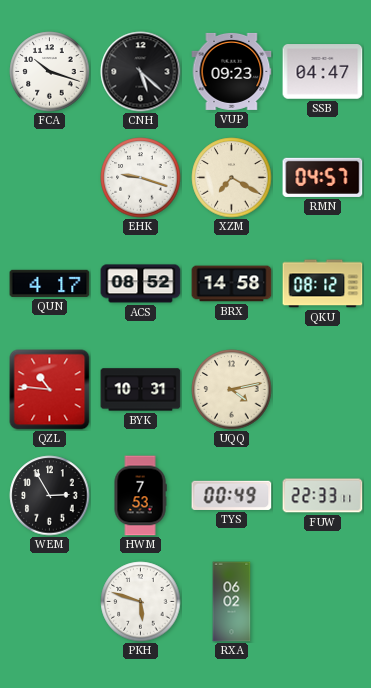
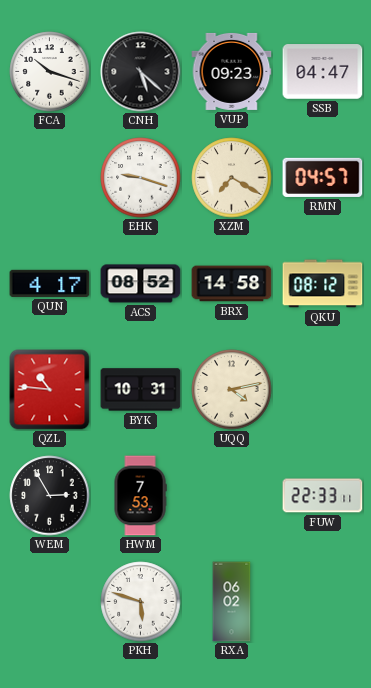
TYS: 00:49 -> none (232, 495)
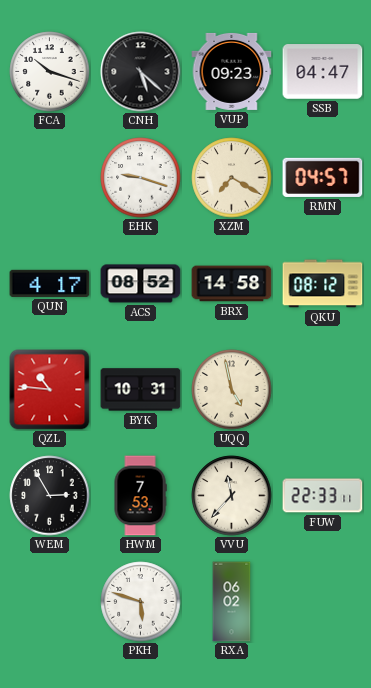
UQQ: 4:13 -> 4:58 (232, 390)
VVU: none -> 11:37 (232, 496)
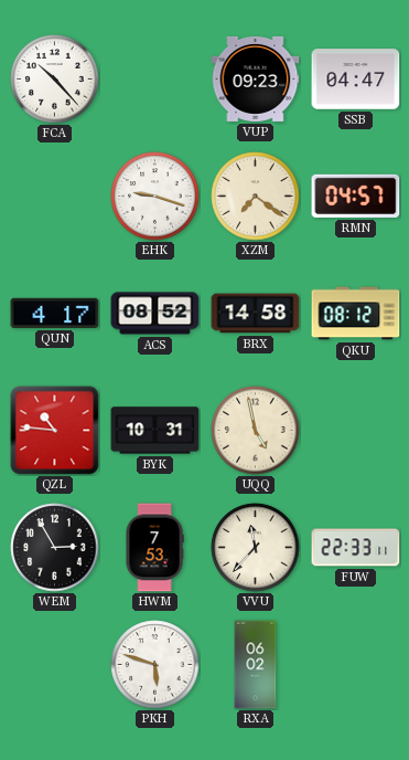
FCA: 10:18 -> 10:23 (55, 80)
CNH: 5:22 -> none (141, 72)
XZM: 7:20 -> 7:21 (256, 197)
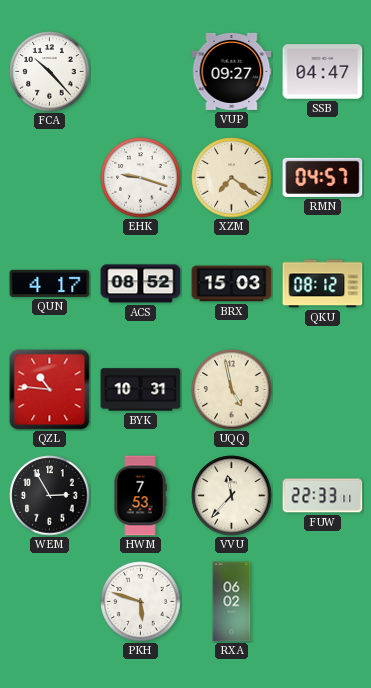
VUP: 09:23 -> 09:27 (232, 71)
BRX: 14:58 -> 15:03 (232, 284)
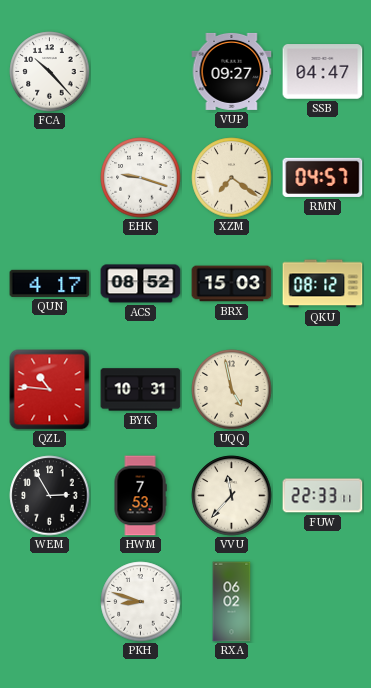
PKH: 5:48 -> 8:48 (141, 602)
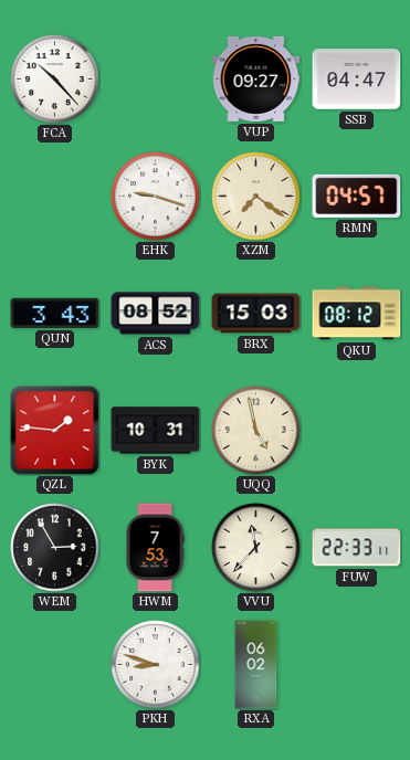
QUN: 4:17 -> 3:43 (55, 313)
QZL: 10:46 -> 1:46 (55, 431)
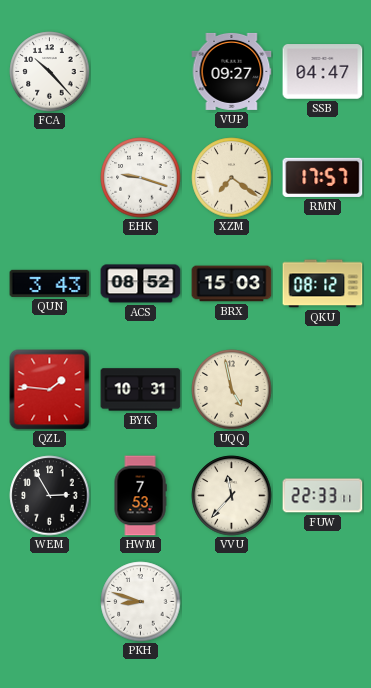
RMN: 04:57 -> 17:57 (323, 177)
RXA: 06:02 -> none (256, 665)
